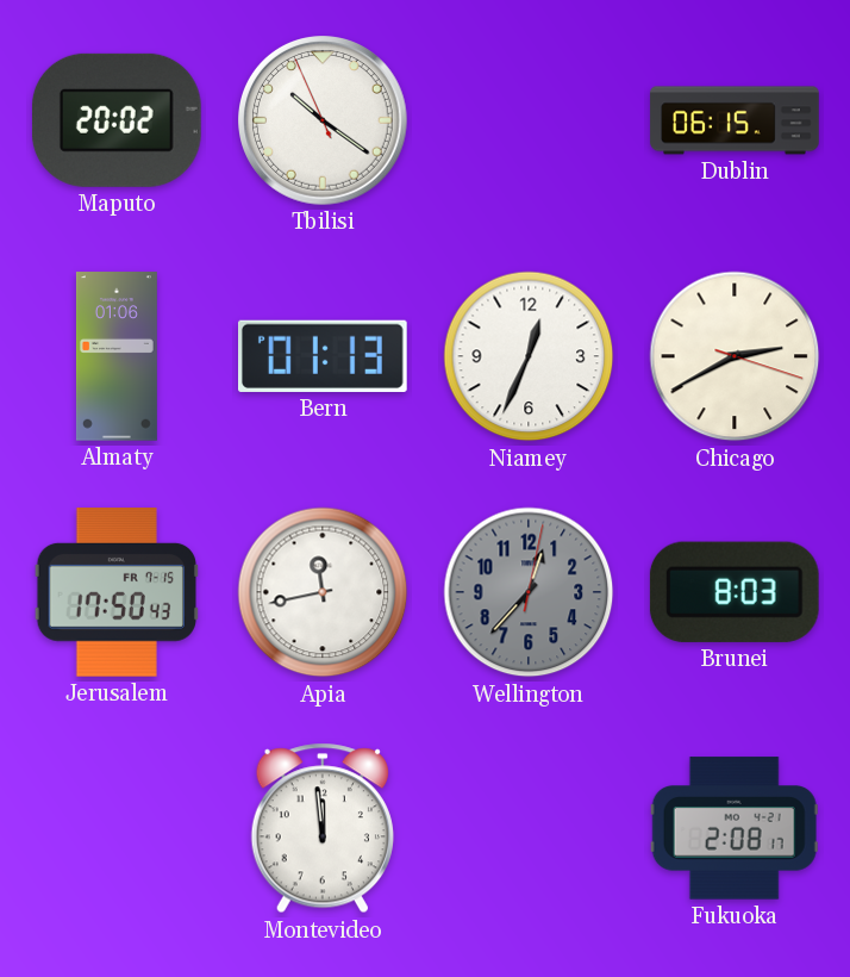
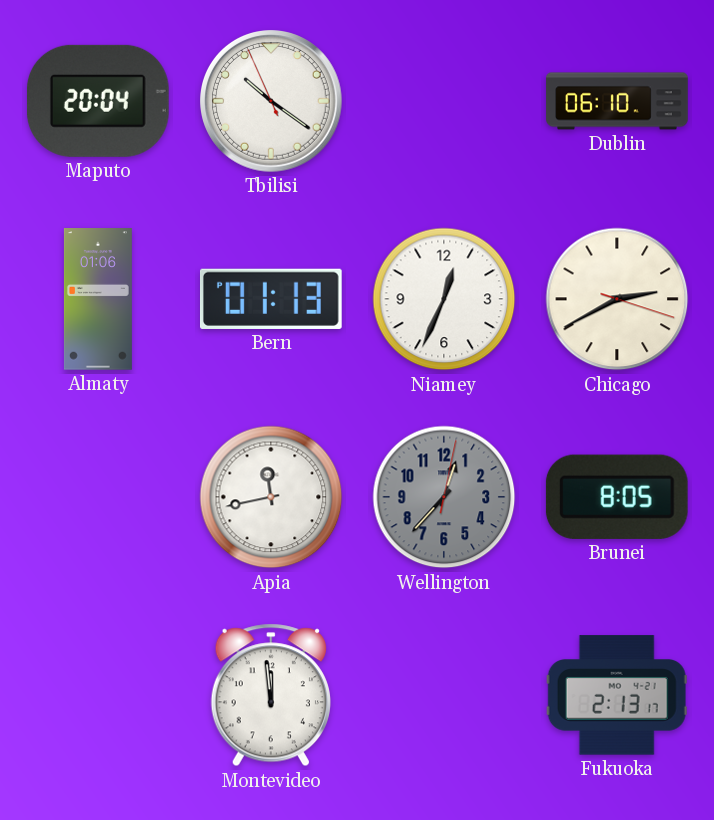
Maputo: 20:02 -> 20:04 (98, 101)
Dublin: 06:15 -> 06:10 (617, 101)
Jerusalem: 17:50 -> none (115, 593)
Brunei: 8:03 -> 8:05 (617, 497)
Fukuoka: 2:08 -> 2:13 (617, 695)
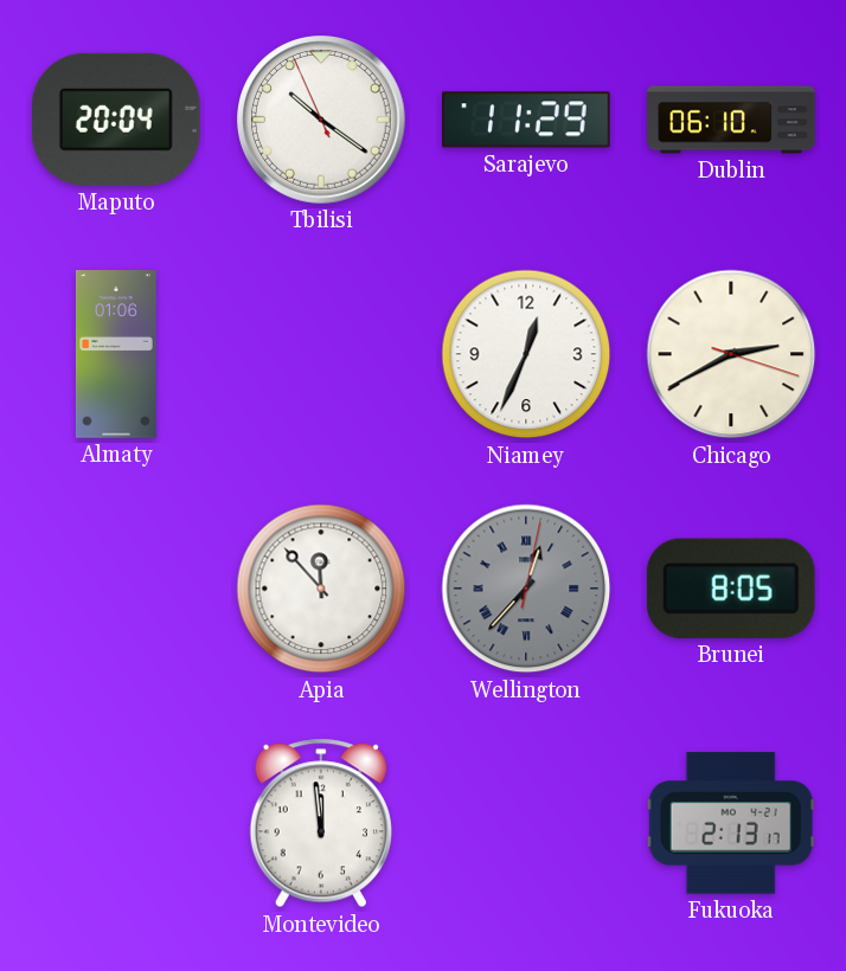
Sarajevo: none -> 11:29 (527, 120)
Bern: 01:13 -> none (272, 299)
Apia: 11:43 -> 11:53 (321, 589)
Wellington numerals: Arabic -> Roman (526, 589)
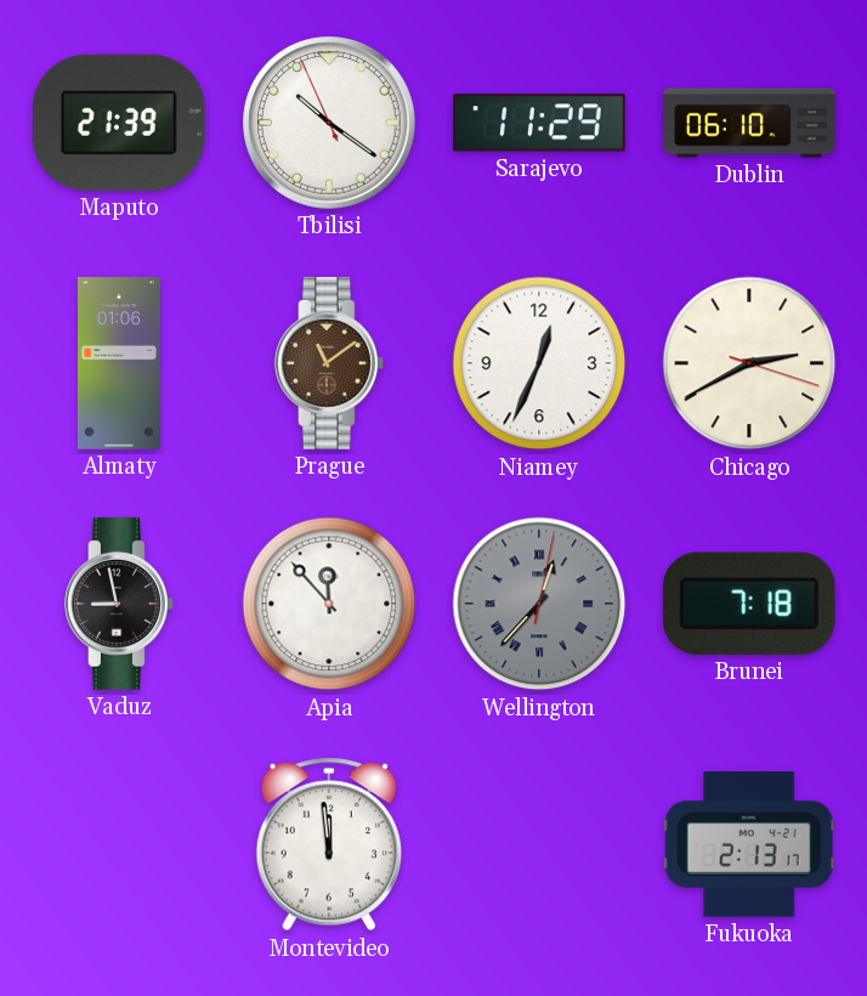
Maputo: 20:04 -> 21:39 (119, 123)
Prague: none -> 11:09 (329, 363)
Vaduz: none -> 8:58 (119, 604)
Brunei: 8:05 -> 7:18 (749, 604)
